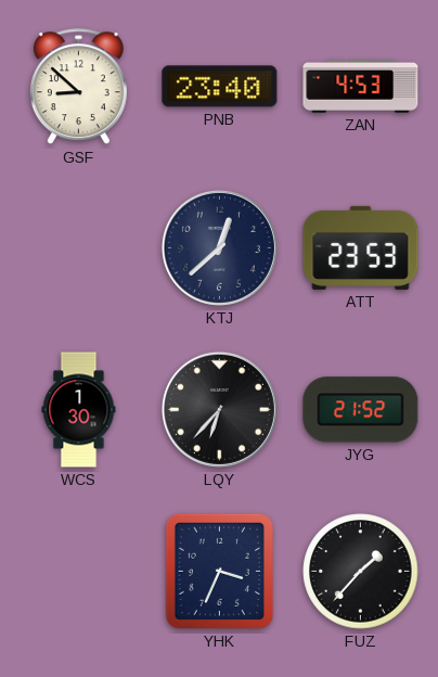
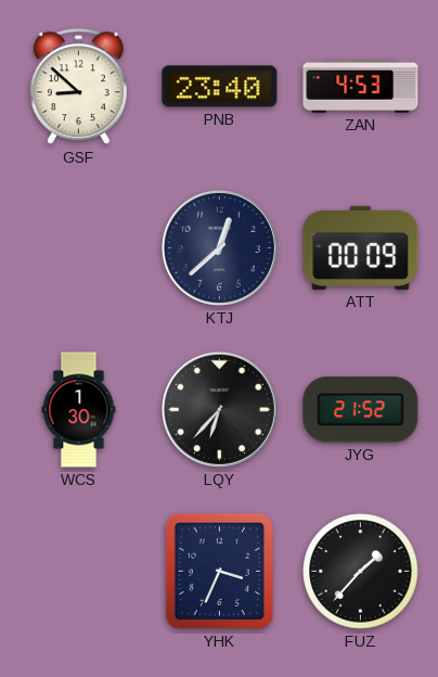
ATT: 23:53 -> 00:09 (361, 247)
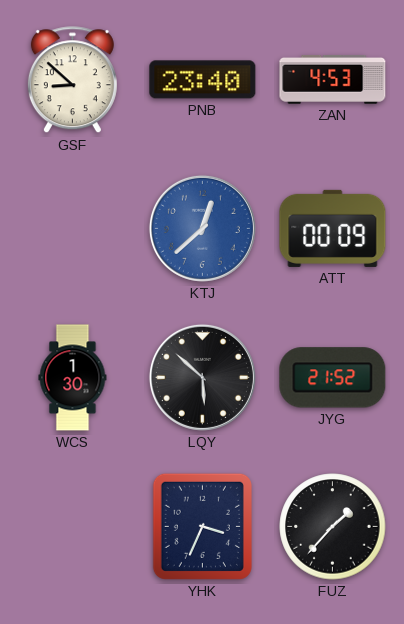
KTJ dial: navy -> blue (202, 228)
LQY: 6:37 -> 5:52 (202, 377)
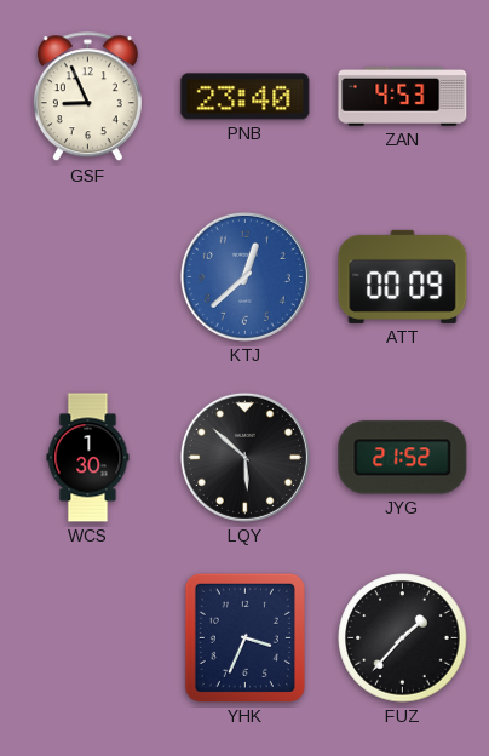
GSF: 8:52 -> 8:56 (87, 97)
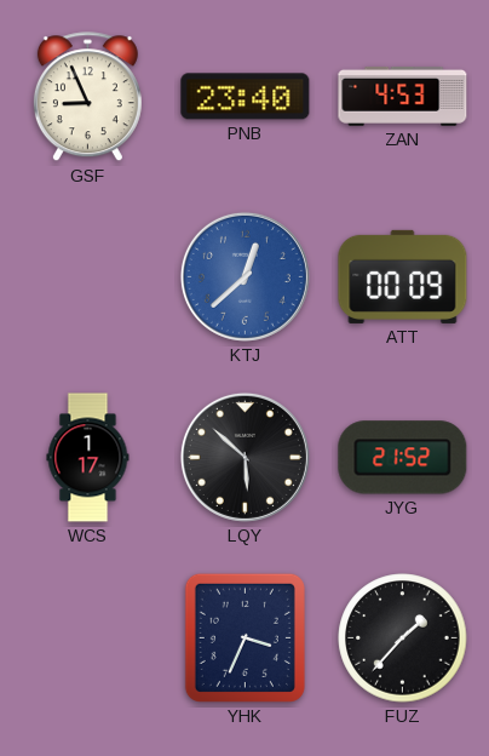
WCS: 1:30 -> 1:17 (88, 458)
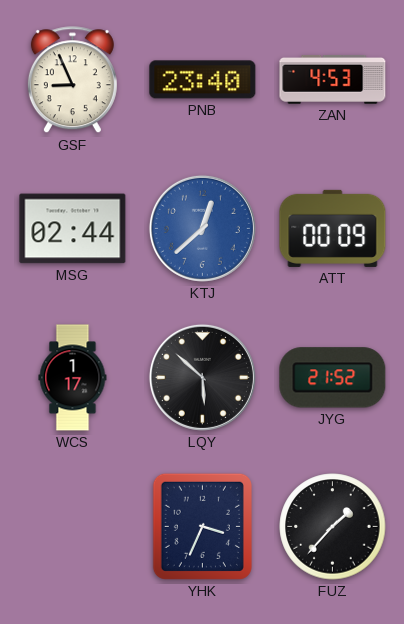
MSG: none -> 02:44 (73, 229)
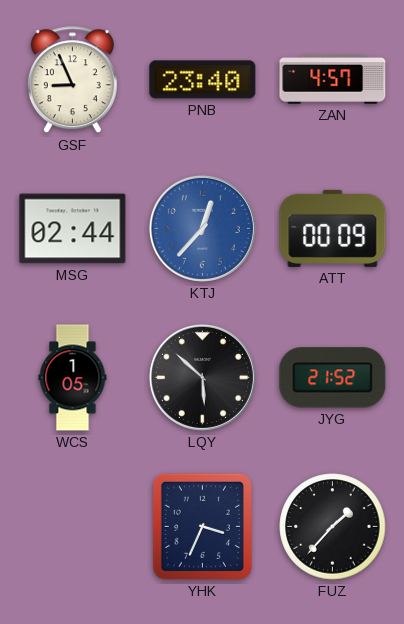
ZAN: 4:53 -> 4:57 (333, 79)
KTJ: 12:38 -> 12:37 (202, 228)
WCS: 1:17 -> 1:05 (73, 378)
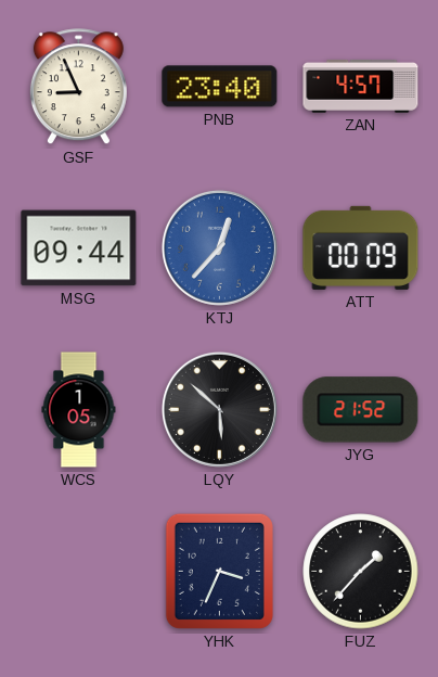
MSG: 02:44 -> 09:44 (79, 248)
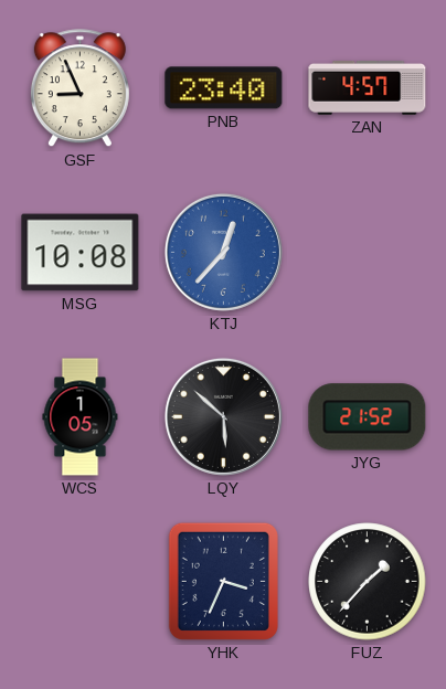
MSG: 09:44 -> 10:08 (81, 253)
ATT: 00:09 -> none (361, 247)
